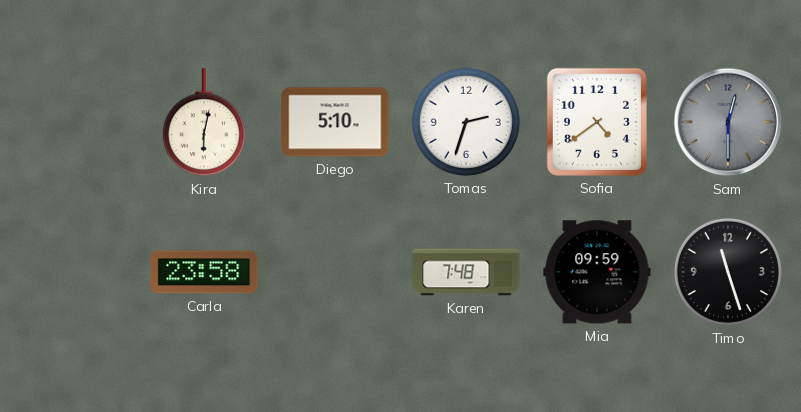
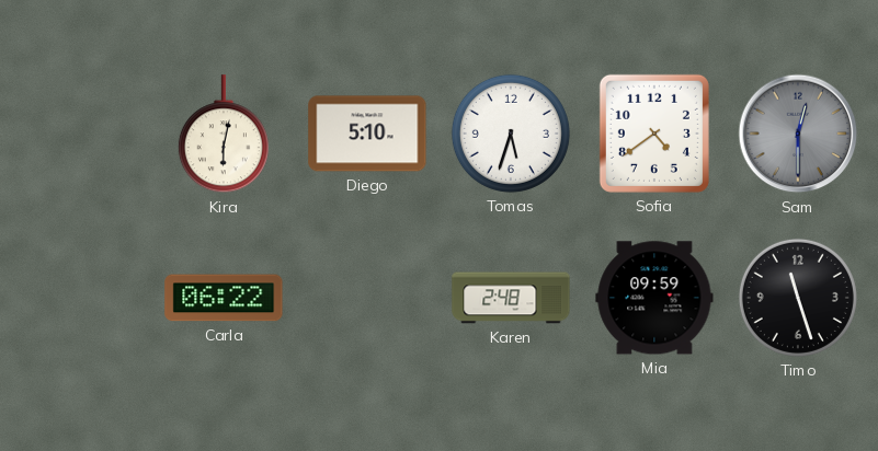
Tomas: 2:33 -> 5:33 (511, 134)
Carla: 23:58 -> 06:22 (224, 298)
Karen: 7:48 -> 2:48 (511, 298)
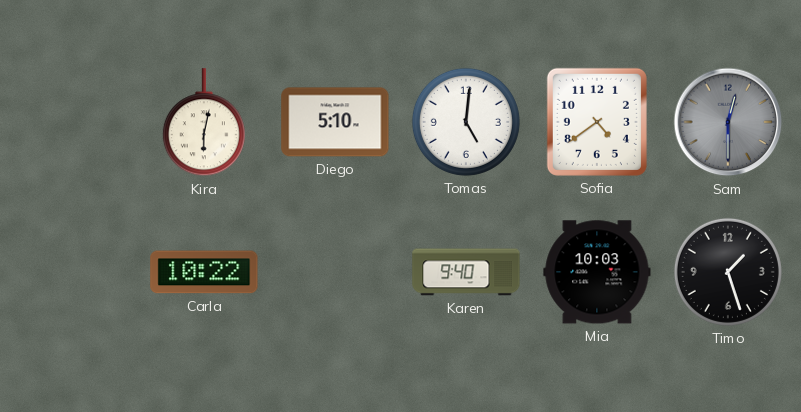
Tomas: 5:33 -> 5:01 (466, 122)
Carla: 06:22 -> 10:22 (204, 272)
Karen: 2:48 -> 9:40 (466, 272)
Mia: 09:59 -> 10:03 (597, 272)
Timo: 11:27 -> 1:27 (728, 272)
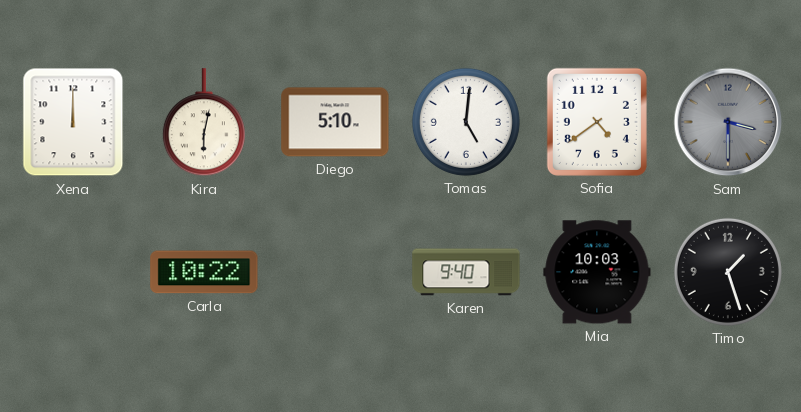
Xena: none -> 12:00 (73, 122)
Sam: 12:30 -> 3:30 (728, 122)
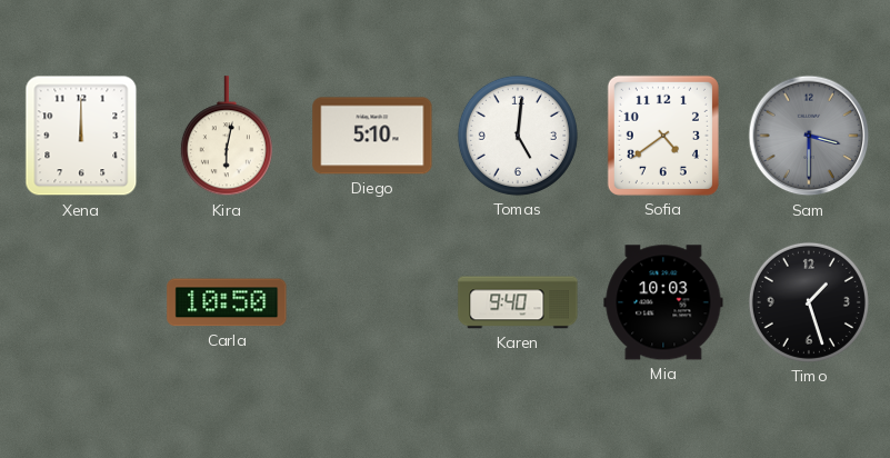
Carla: 10:22 -> 10:50 (227, 302)
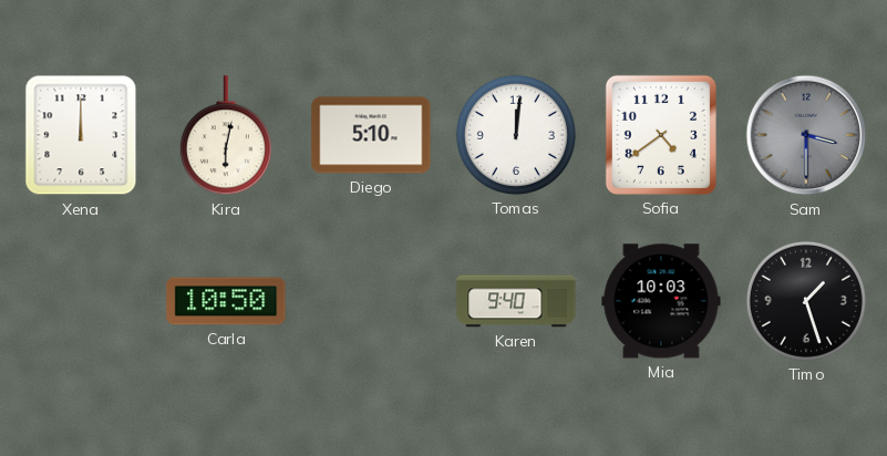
Tomas: 5:01 -> 12:01 (516, 135)
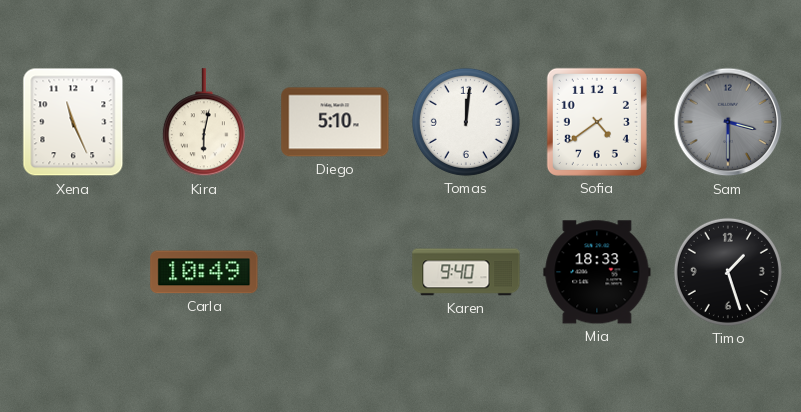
Xena: 12:00 -> 11:26 (73, 122)
Carla: 10:50 -> 10:49 (204, 272)
Mia: 10:03 -> 18:33 (597, 272)
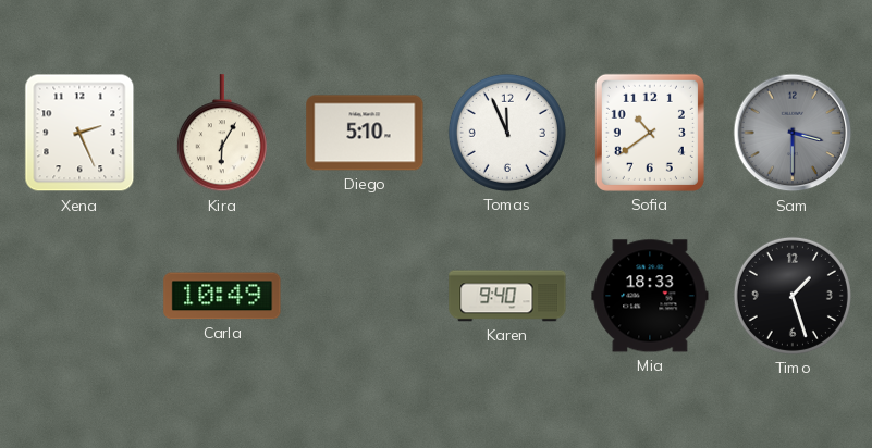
Xena: 11:26 -> 2:26 (79, 133)
Kira: 6:02 -> 6:05 (222, 134)
Tomas: 12:01 -> 11:56 (507, 133)
Sofia: 4:39 -> 10:39 (650, 133)
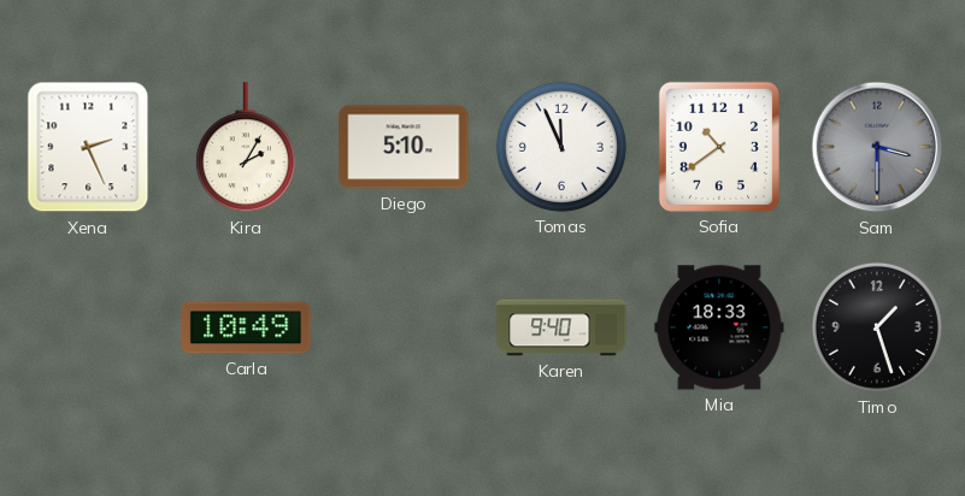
Kira: 6:05 -> 2:05 (246, 148)
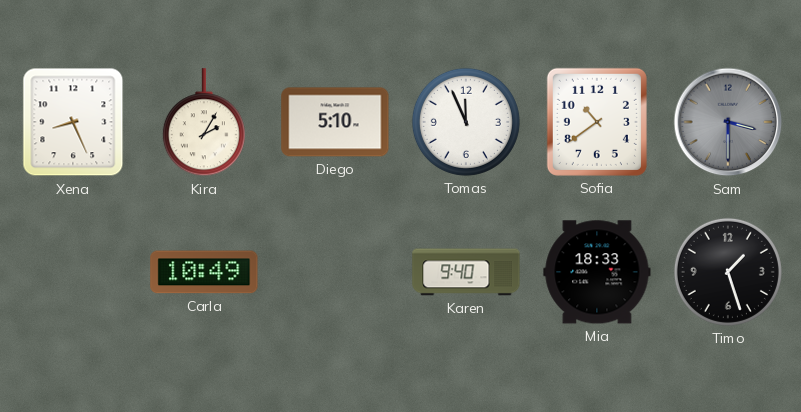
Xena: 2:26 -> 8:26 (73, 122)
